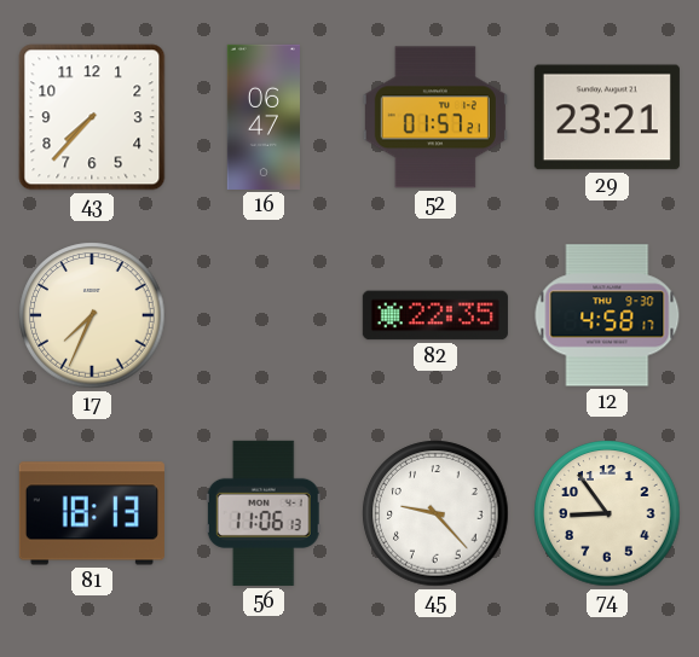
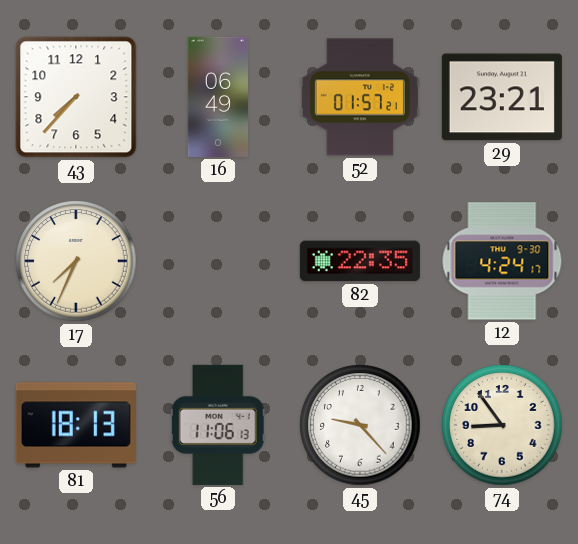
16: 06:47 -> 06:49 (218, 97)
12: 4:58 -> 4:24 (502, 261)
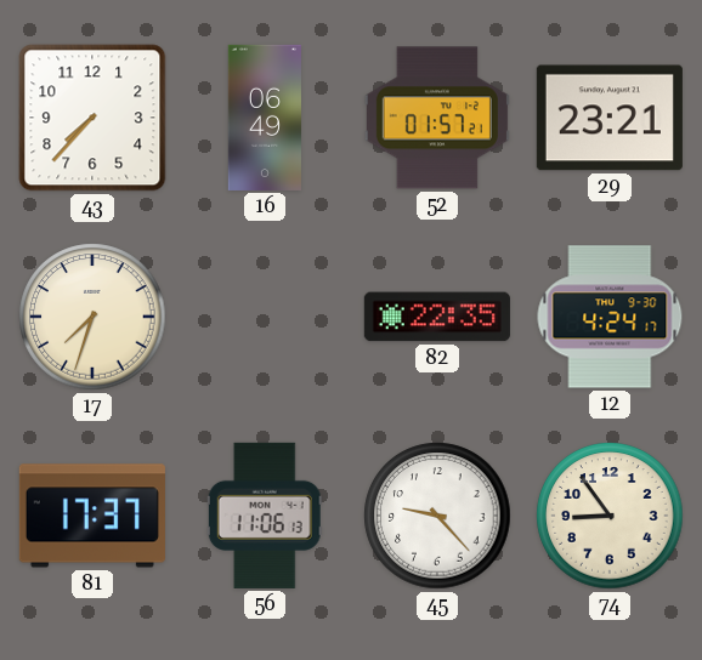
17: 7:34 -> 7:33 (92, 317)
81: 18:13 -> 17:37 (92, 516)
